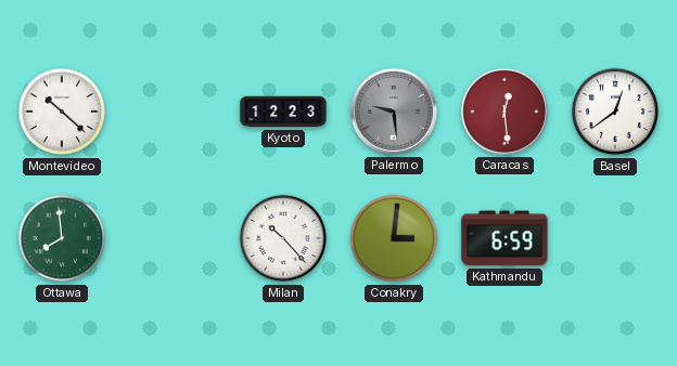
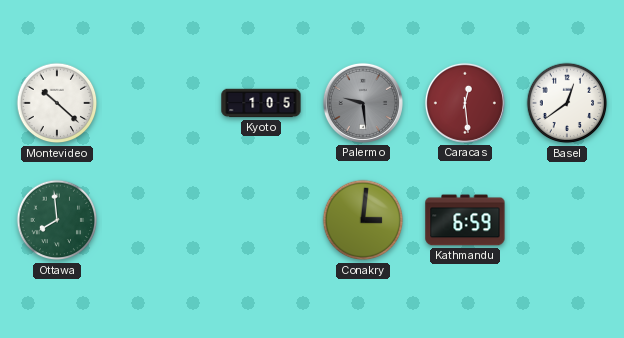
Kyoto: 12:23 -> 1:05 (261, 103)
Milan: 10:23 -> none (283, 238)
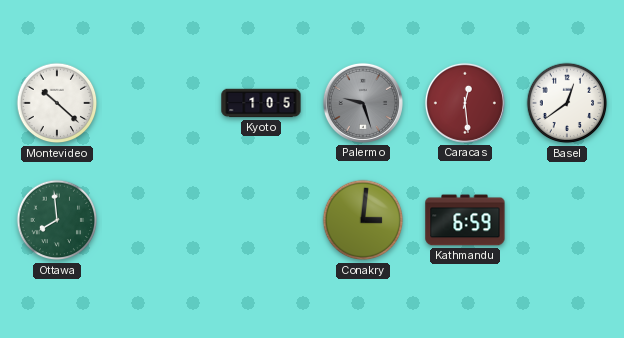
Palermo: 9:29 -> 9:27 (363, 103)
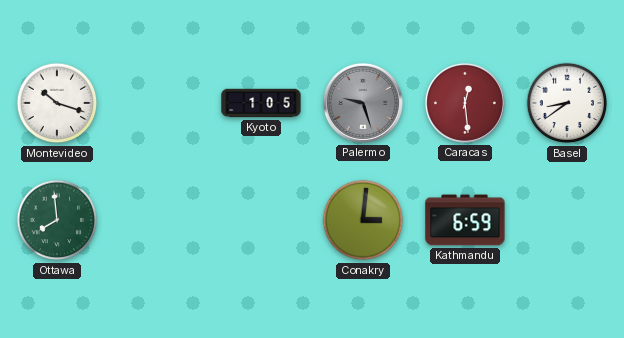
Montevideo: 10:22 -> 10:18 (57, 103)
Basel: 12:39 -> 8:39 (567, 103)
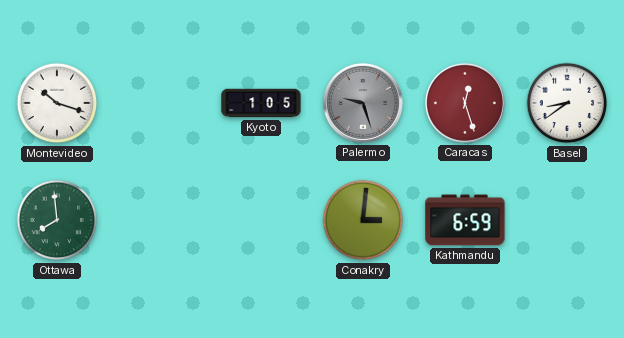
Caracas: 12:29 -> 12:27 (465, 103)
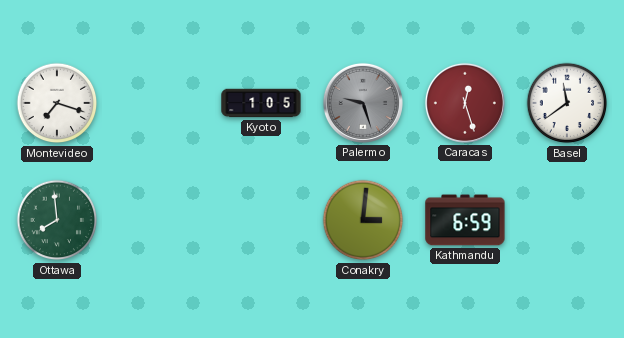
Montevideo: 10:18 -> 7:18 (57, 103)
Basel: 8:39 -> 11:39 (567, 103)
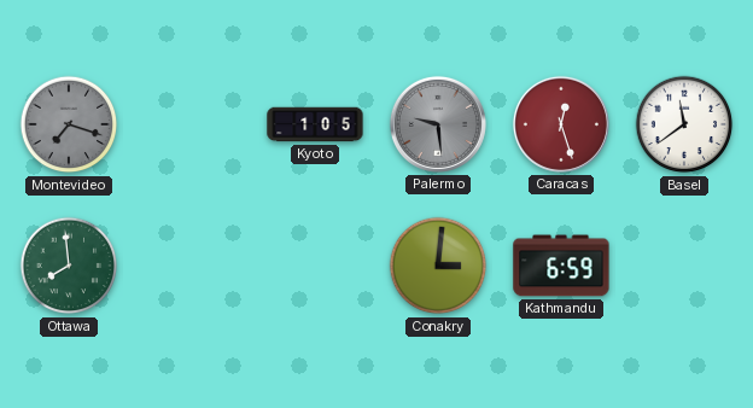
Montevideo dial: white -> grey (69, 124)
Palermo: 9:27 -> 9:29 (438, 124)
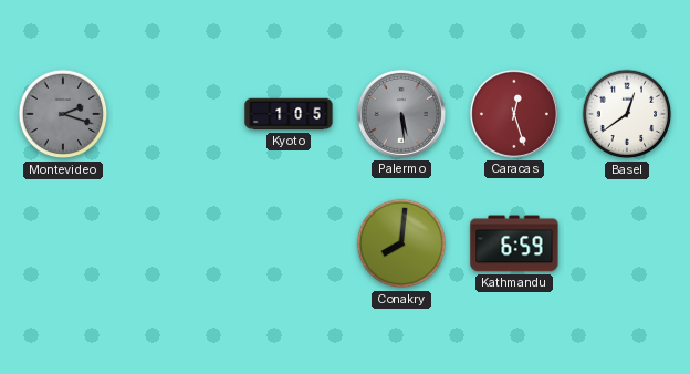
Montevideo: 7:18 -> 2:18 (63, 114)
Palermo: 9:29 -> 5:29 (401, 114)
Basel: 11:39 -> 12:39 (627, 114)
Ottawa: 7:59 -> none (69, 266)
Conakry: 3:01 -> 8:01 (401, 243)
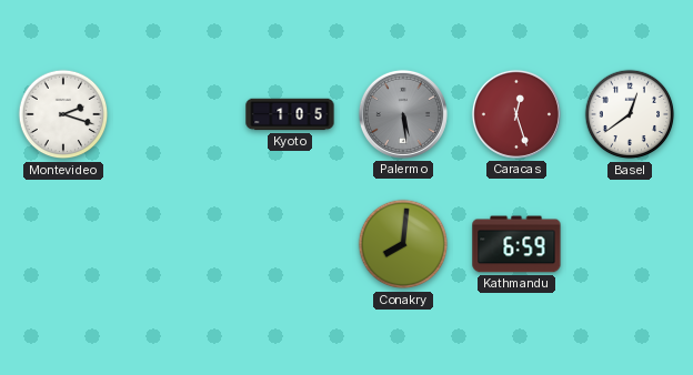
Montevideo dial: grey -> white (63, 114)
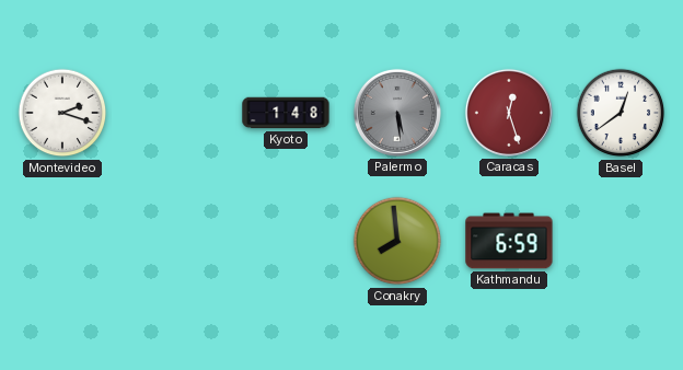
Kyoto: 1:05 -> 1:48 (286, 113)
Conakry: 8:01 -> 7:59 (397, 241)
